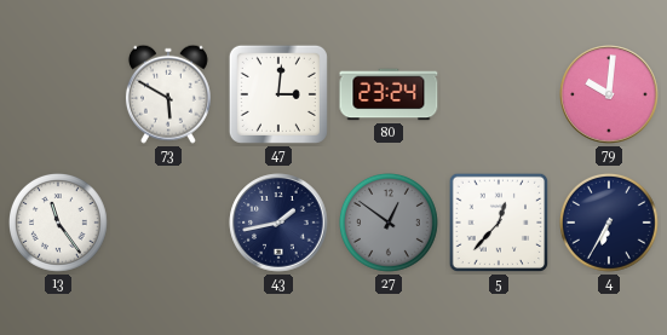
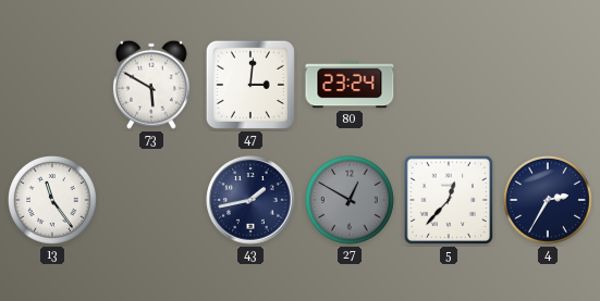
79: 10:01 -> none (609, 94)
27: 12:51 -> 12:50 (351, 201)
4: 6:35 -> 2:35 (549, 201)
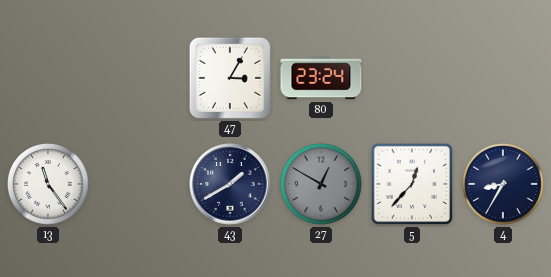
73: 5:50 -> none (151, 85)
47: 3:01 -> 3:05 (230, 78)
43: 1:43 -> 1:40 (230, 184)
4: 2:35 -> 8:35 (504, 185)
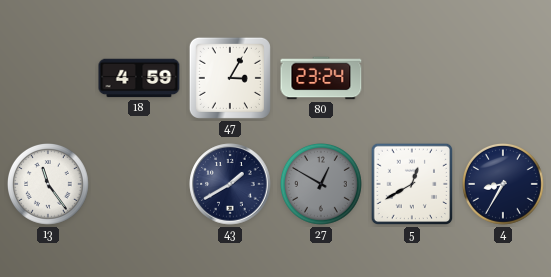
18: none -> 4:59 (139, 78)
5: 12:37 -> 12:40 (412, 184)
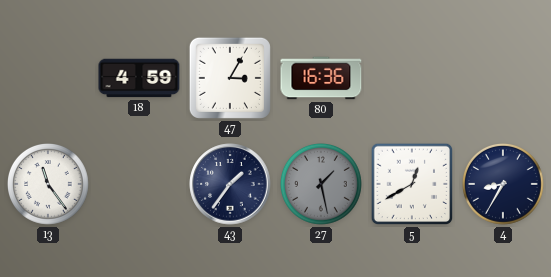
80: 23:24 -> 16:36 (321, 78)
43: 1:40 -> 1:36 (230, 184)
27: 12:50 -> 1:28 (322, 185)
